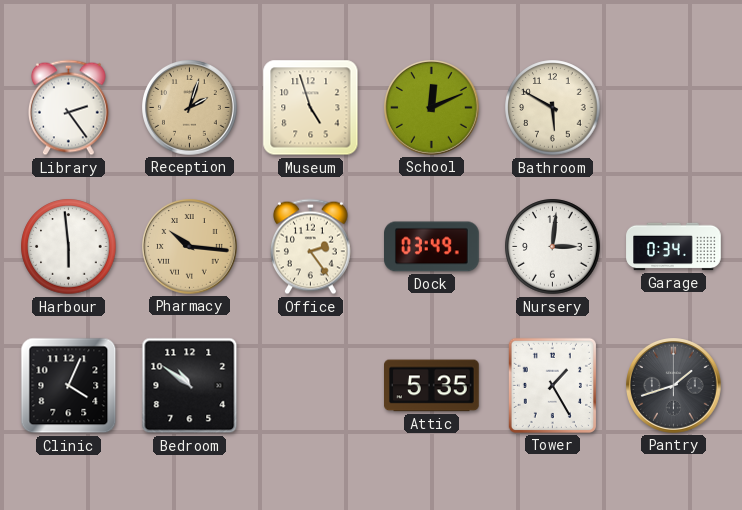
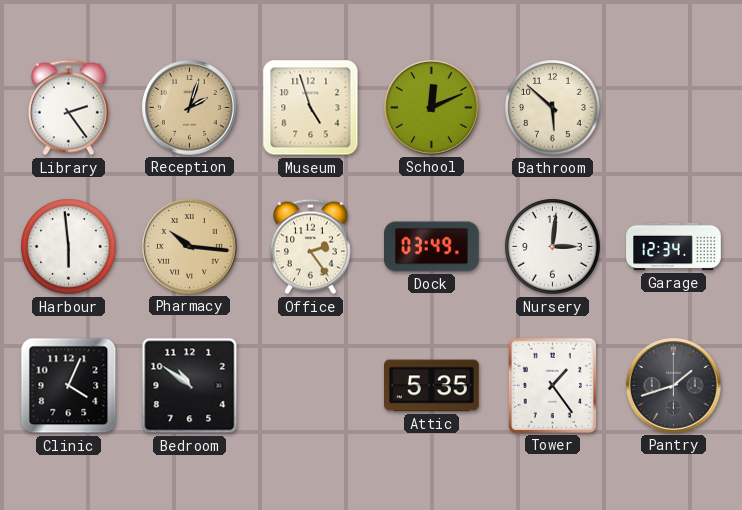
Bathroom: 5:50 -> 5:52 (553, 108)
Garage: 0:34 -> 12:34 (674, 247)
Tower: 1:25 -> 1:24 (552, 385)
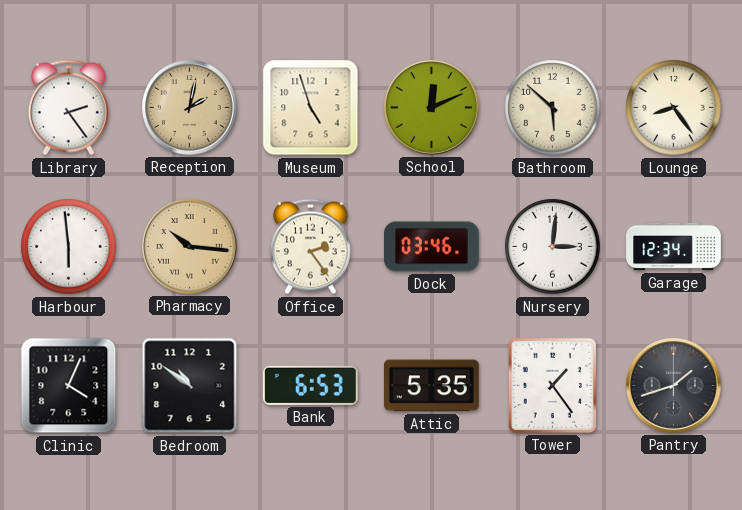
Reception: 2:03 -> 2:02 (190, 108)
Lounge: none -> 8:24 (674, 108)
Dock: 03:49 -> 03:46 (432, 247)
Bank: none -> 6:53 (310, 385)
